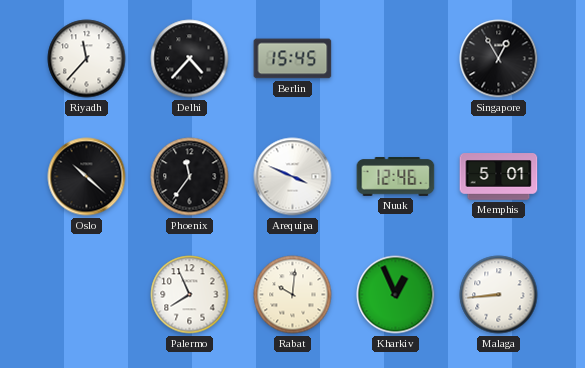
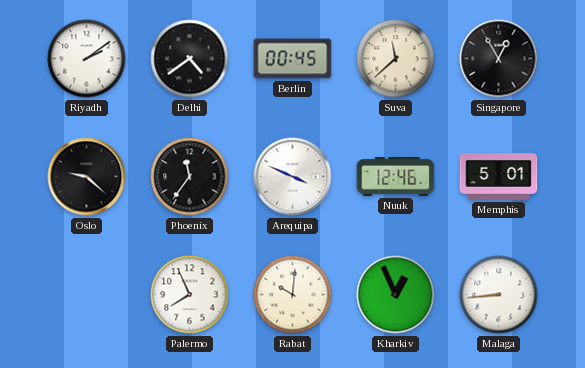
Riyadh: 11:37 -> 2:09 (87, 59)
Delhi: 4:37 -> 4:39 (190, 59)
Berlin: 15:45 -> 00:45 (293, 59)
Suva: none -> 11:38 (396, 59)
Oslo: 10:22 -> 9:22 (87, 177)
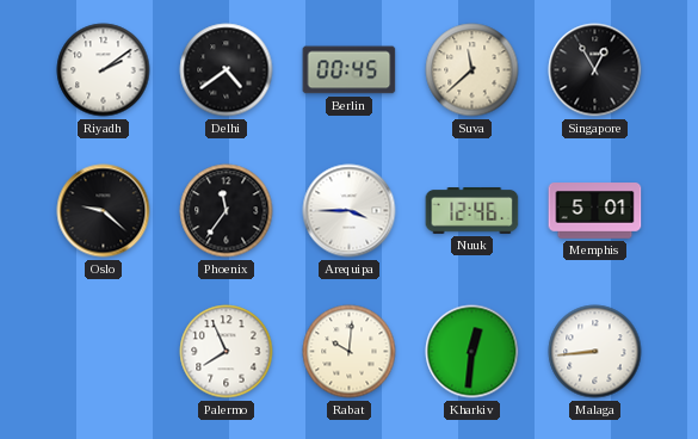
Arequipa: 3:49 -> 3:45 (350, 211)
Kharkiv: 12:56 -> 12:31 (472, 352)
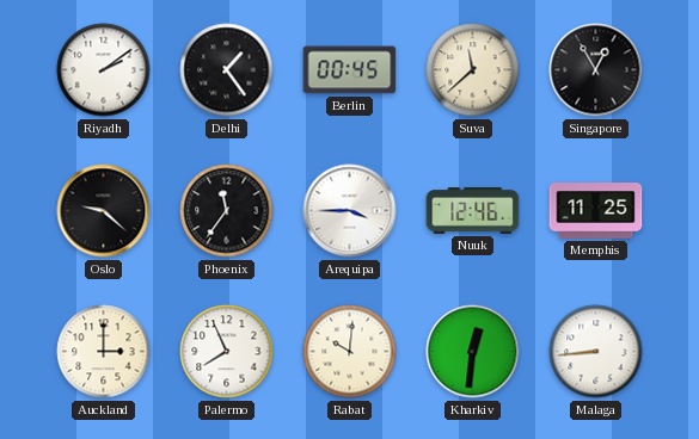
Delhi: 4:39 -> 1:24 (227, 70)
Memphis: 5:01 -> 11:25 (596, 211)
Auckland: none -> 3:00 (104, 352)
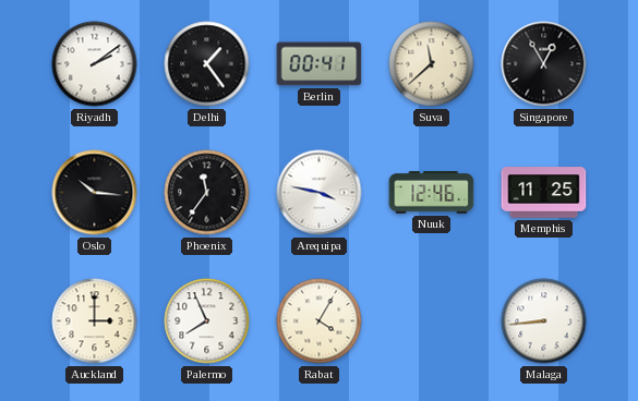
Berlin: 00:45 -> 00:41 (320, 64)
Oslo: 9:22 -> 10:16 (95, 193)
Arequipa: 3:45 -> 3:47 (320, 193)
Rabat: 10:01 -> 4:05 (320, 321)
Kharkiv: 12:31 -> none (473, 352)
